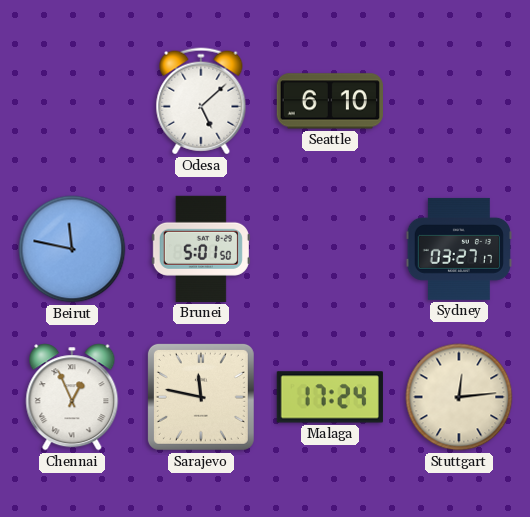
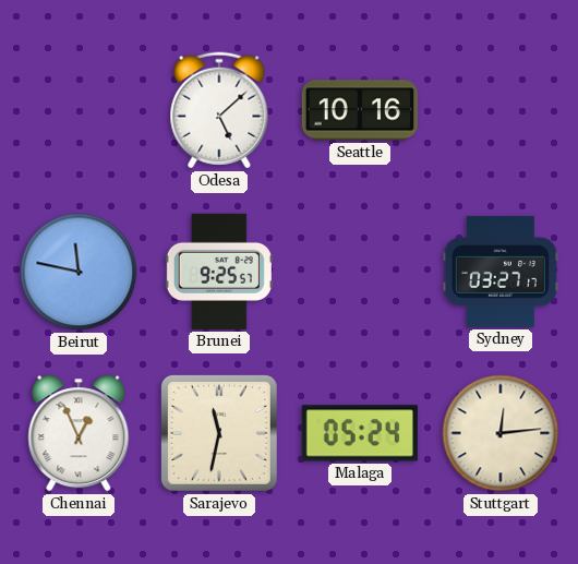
Seattle: 6:10 -> 10:16 (360, 110)
Brunei: 5:01 -> 9:25 (219, 272)
Sarajevo: 11:47 -> 11:32 (219, 433)
Malaga: 17:24 -> 05:24 (360, 433)
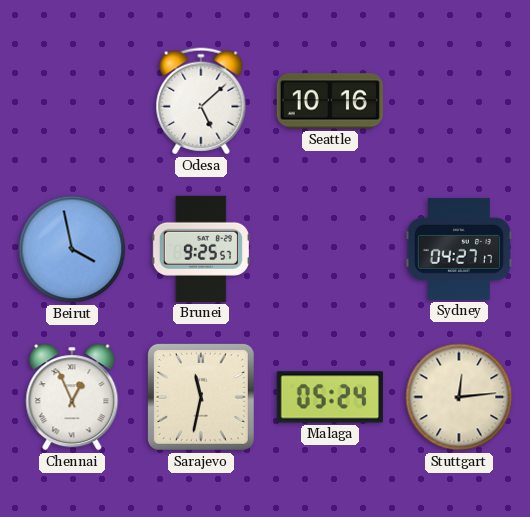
Beirut: 11:47 -> 3:58 (72, 249)
Sydney: 03:27 -> 04:27 (459, 249)
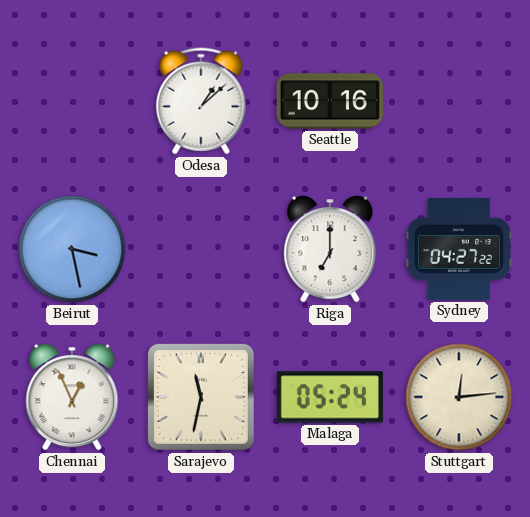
Odesa: 5:08 -> 1:08 (201, 101)
Beirut: 3:58 -> 3:28 (72, 249)
Brunei: 9:25 -> none (201, 249)
Riga: none -> 7:00 (330, 249)
Sydney: 04:27:17 -> 04:27:22 (459, 249)
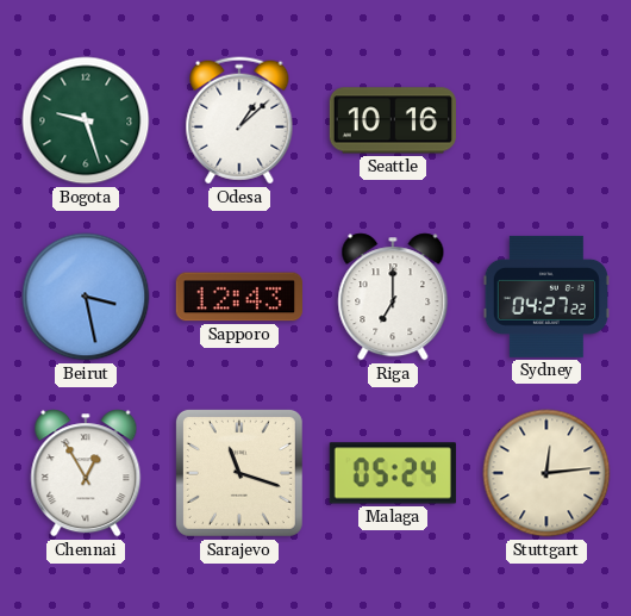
Bogota: none -> 9:27 (86, 120)
Sapporo: none -> 12:43 (239, 297)
Chennai: 12:56 -> 12:55 (86, 473)
Sarajevo: 11:32 -> 11:18 (239, 473)
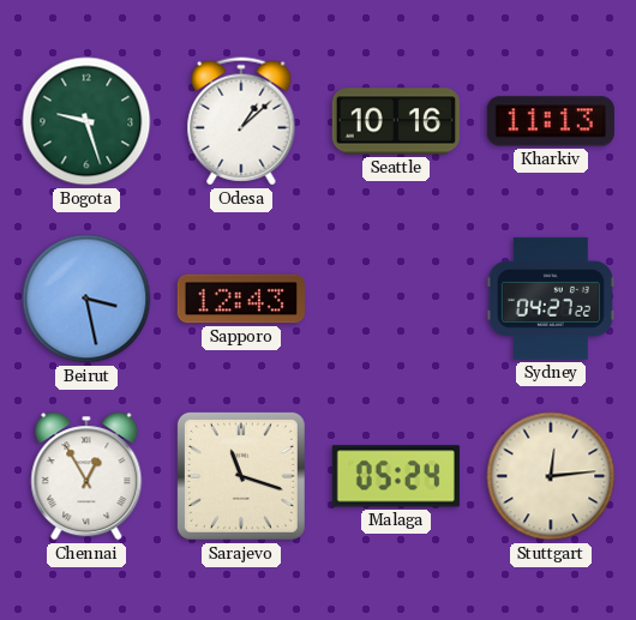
Kharkiv: none -> 11:13 (551, 121)
Riga: 7:00 -> none (393, 297)
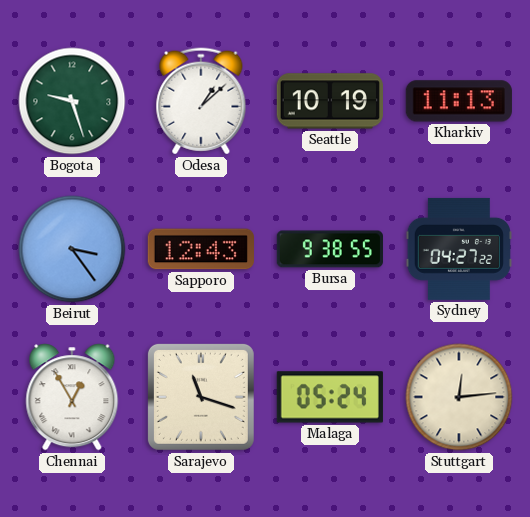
Seattle: 10:16 -> 10:19 (330, 101)
Beirut: 3:28 -> 3:24 (72, 249)
Bursa: none -> 9:38 (330, 249)
